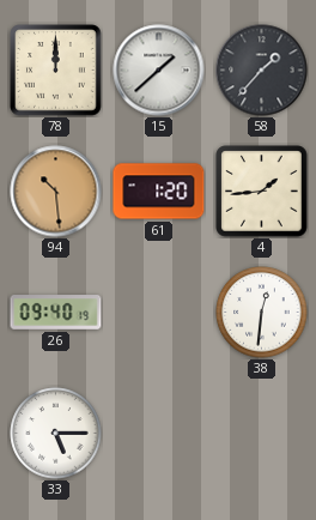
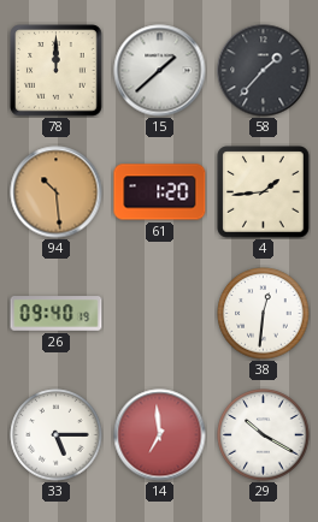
14: none -> 6:59 (160, 435)
29: none -> 10:20 (264, 435)
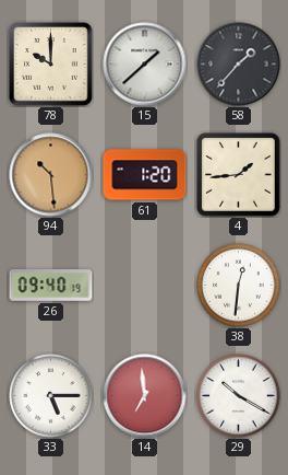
78: 12:00 -> 10:00 (51, 65)
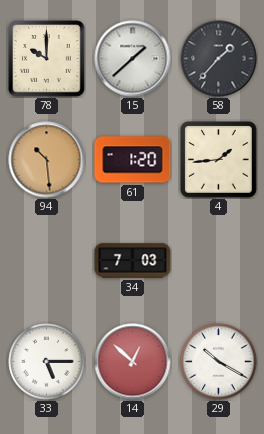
26: 09:40 -> none (51, 286)
34: none -> 7:03 (133, 261)
38: 12:31 -> none (239, 286)
14: 6:59 -> 12:52 (133, 362)
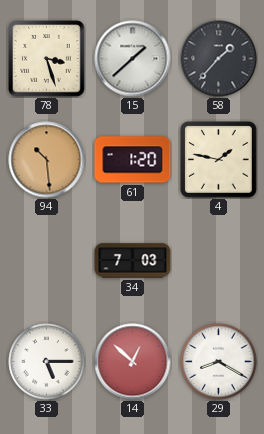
78: 10:00 -> 3:27 (47, 59)
4: 1:44 -> 1:47 (219, 160)
29: 10:20 -> 8:20 (219, 362)
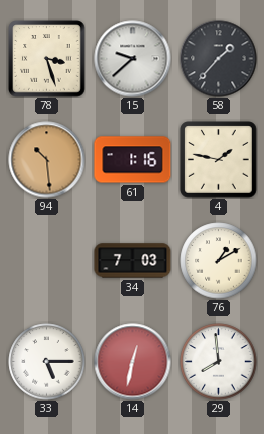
15: 1:38 -> 9:38 (133, 59)
61: 1:20 -> 1:16 (133, 160)
76: none -> 1:10 (219, 261)
14: 12:52 -> 12:32 (133, 362)
29: 8:20 -> 7:59 (219, 362)
